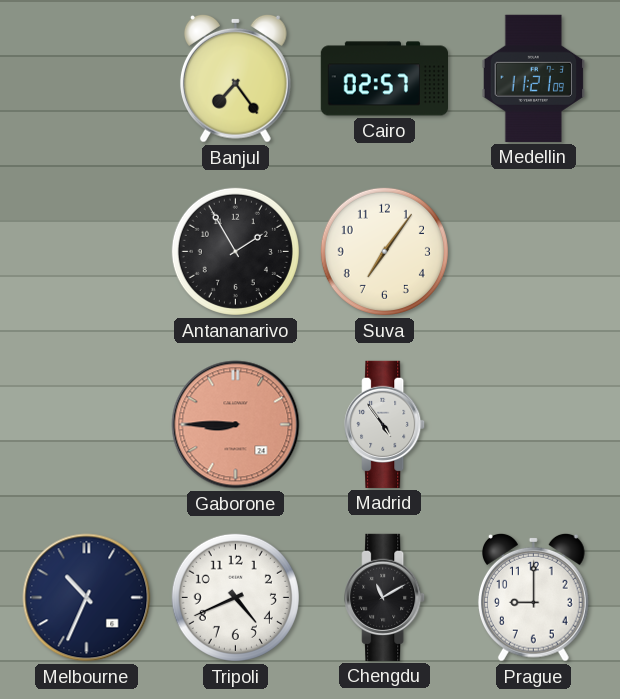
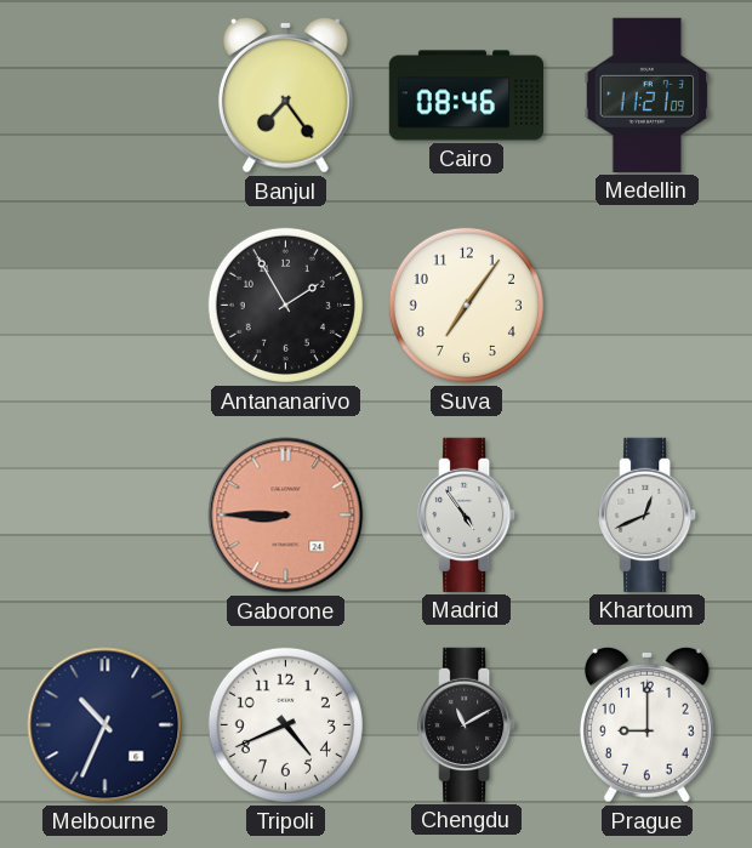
Cairo: 02:57 -> 08:46 (466, 96)
Khartoum: none -> 12:41 (648, 514)
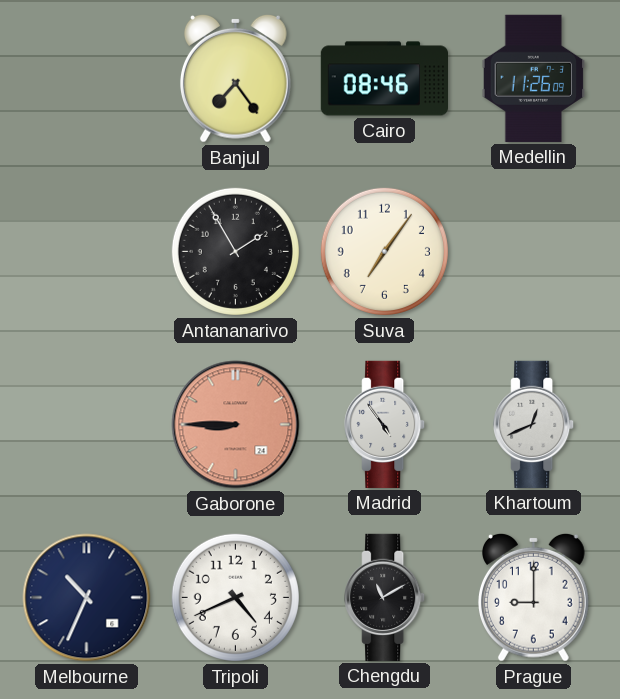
Medellin: 11:21 -> 11:26 (534, 78)
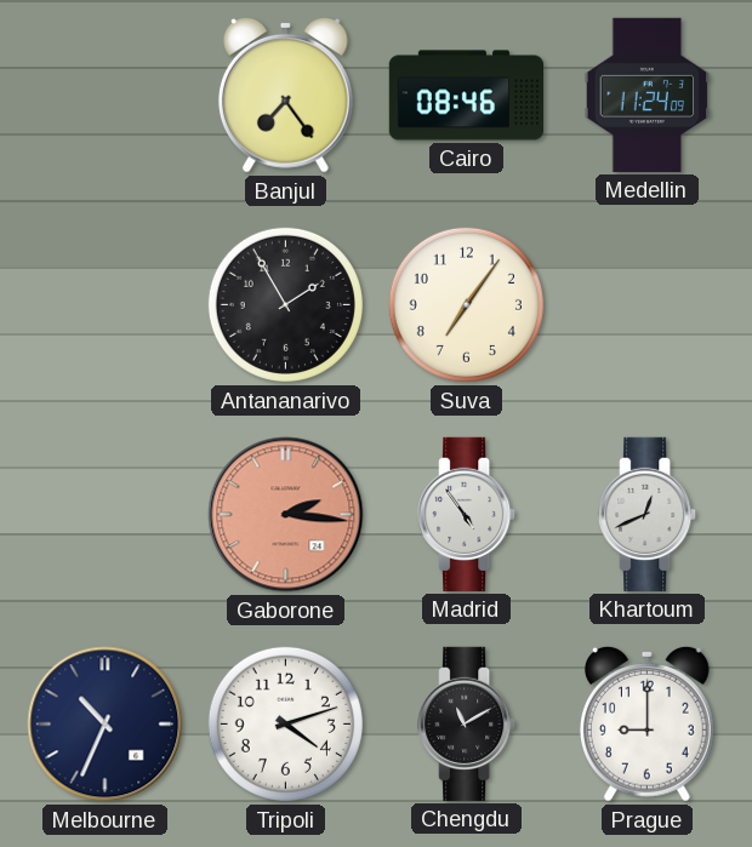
Medellin: 11:26 -> 11:24 (648, 95)
Gaborone: 8:45 -> 2:16 (286, 515)
Tripoli: 4:41 -> 4:12 (285, 723)
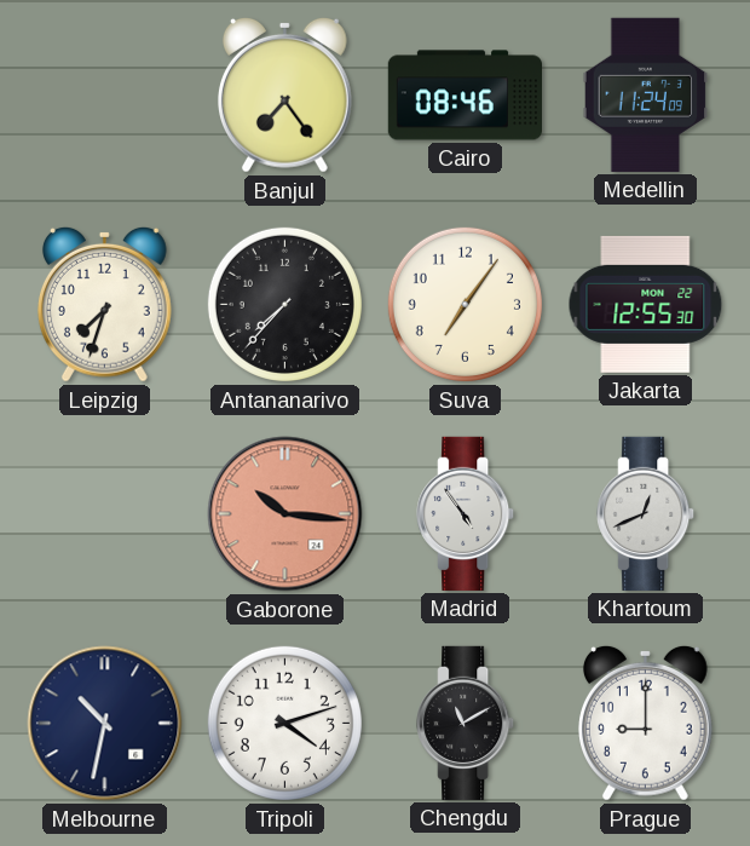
Leipzig: none -> 7:33 (104, 304)
Antananarivo: 1:55 -> 7:37 (284, 304)
Jakarta: none -> 12:55 (646, 304)
Gaborone: 2:16 -> 10:16 (285, 514)
Melbourne: 10:34 -> 10:32 (105, 724)
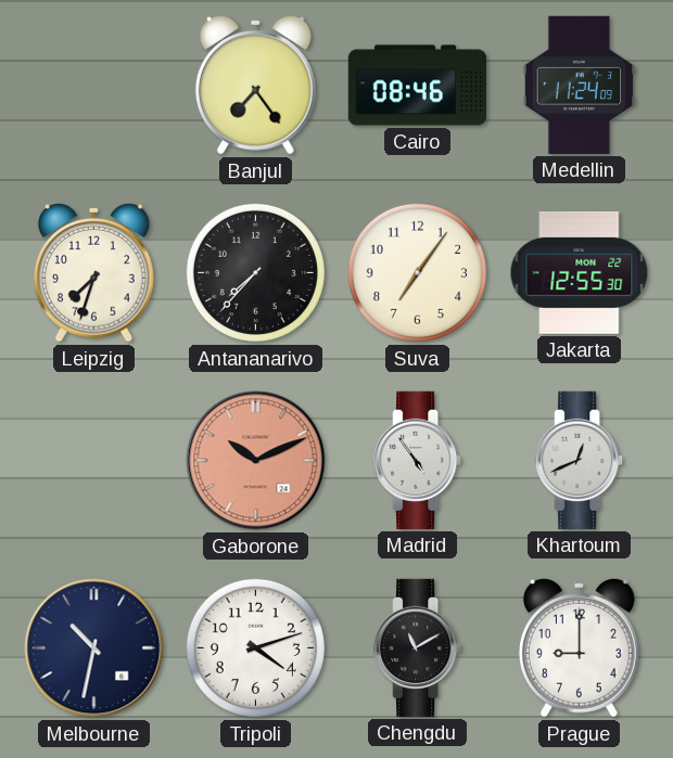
Gaborone: 10:16 -> 10:11 (256, 461)
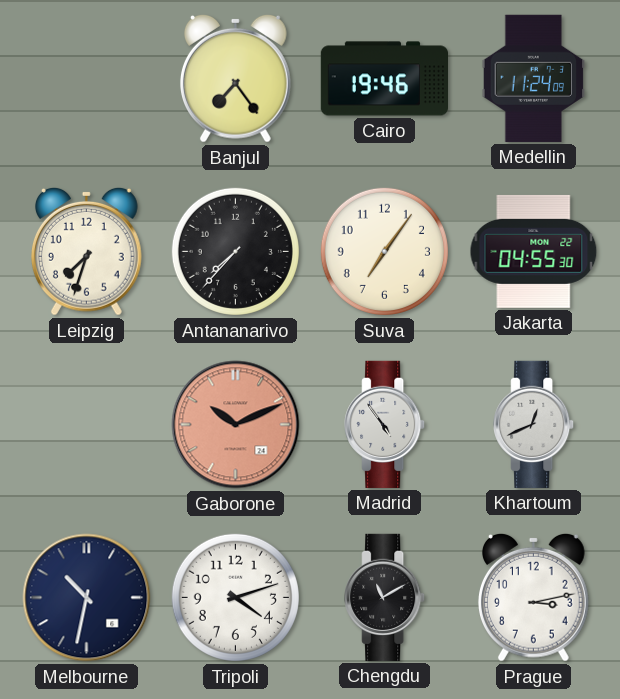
Cairo: 08:46 -> 19:46 (384, 79)
Jakarta: 12:55 -> 04:55 (534, 251)
Prague: 9:00 -> 3:13 (533, 597)
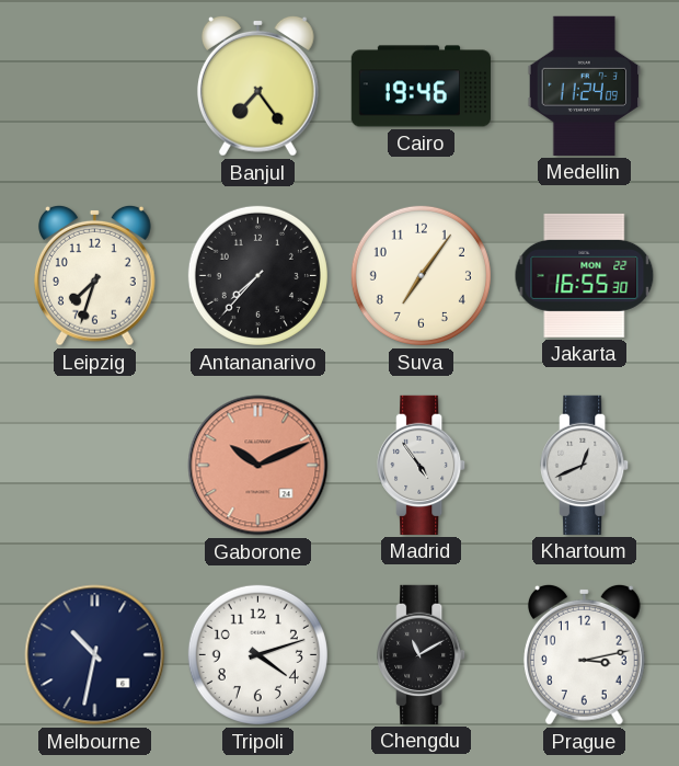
Jakarta: 04:55 -> 16:55 (585, 275)
